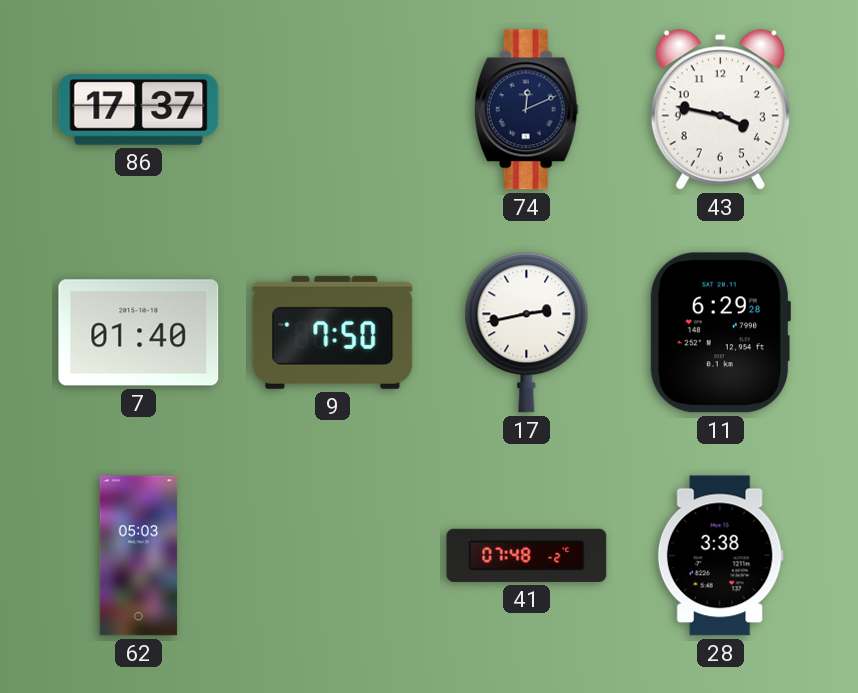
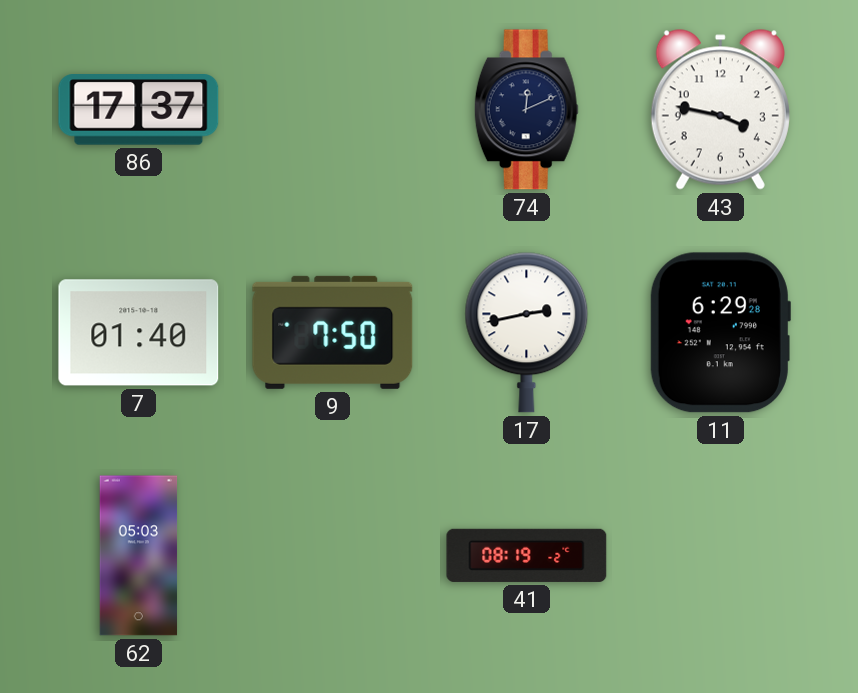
41: 07:48 -> 08:19 (527, 555)
28: 3:38 -> none (720, 556)
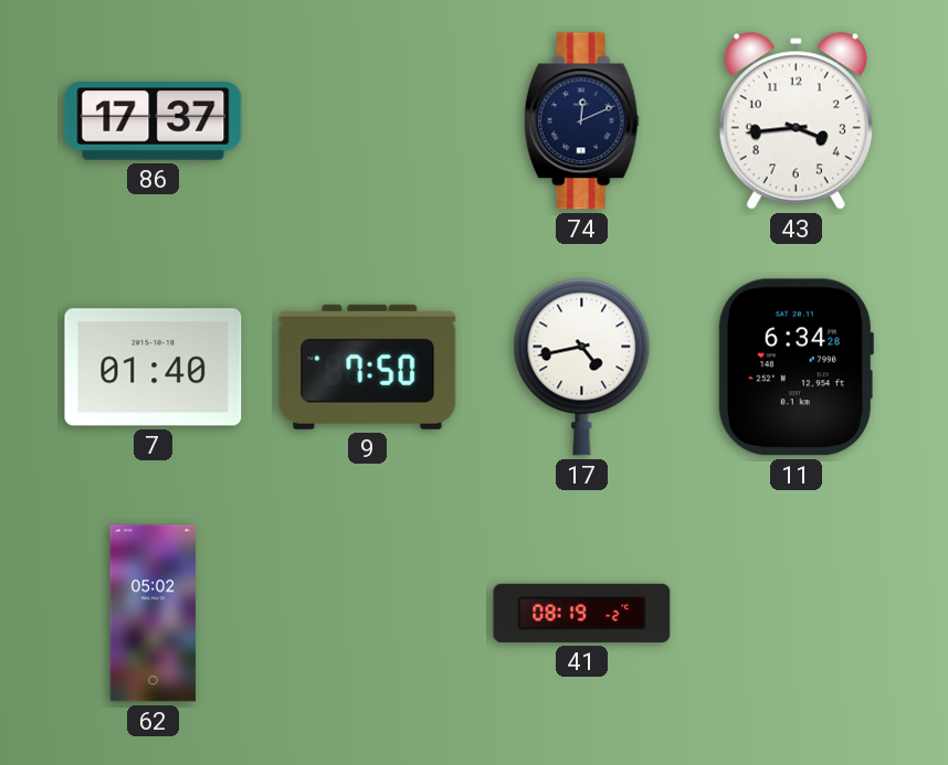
43: 3:47 -> 3:44 (796, 121)
17: 2:43 -> 4:43 (582, 366)
11: 6:29 -> 6:34 (796, 368)
62: 05:03 -> 05:02 (154, 614)
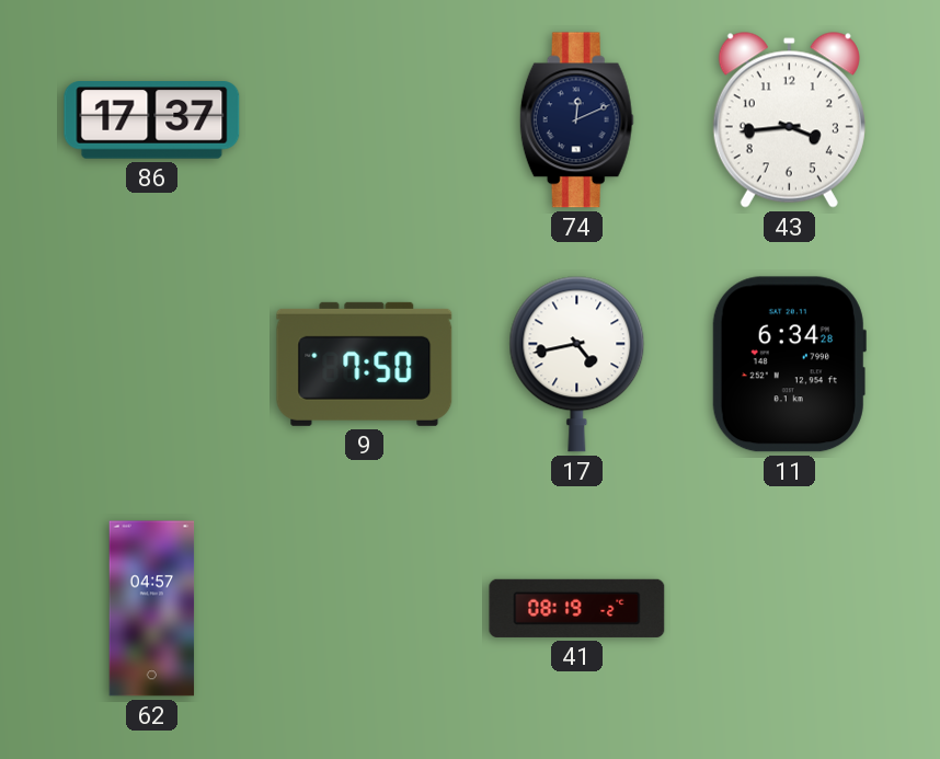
7: 01:40 -> none (154, 368)
62: 05:02 -> 04:57 (152, 609)
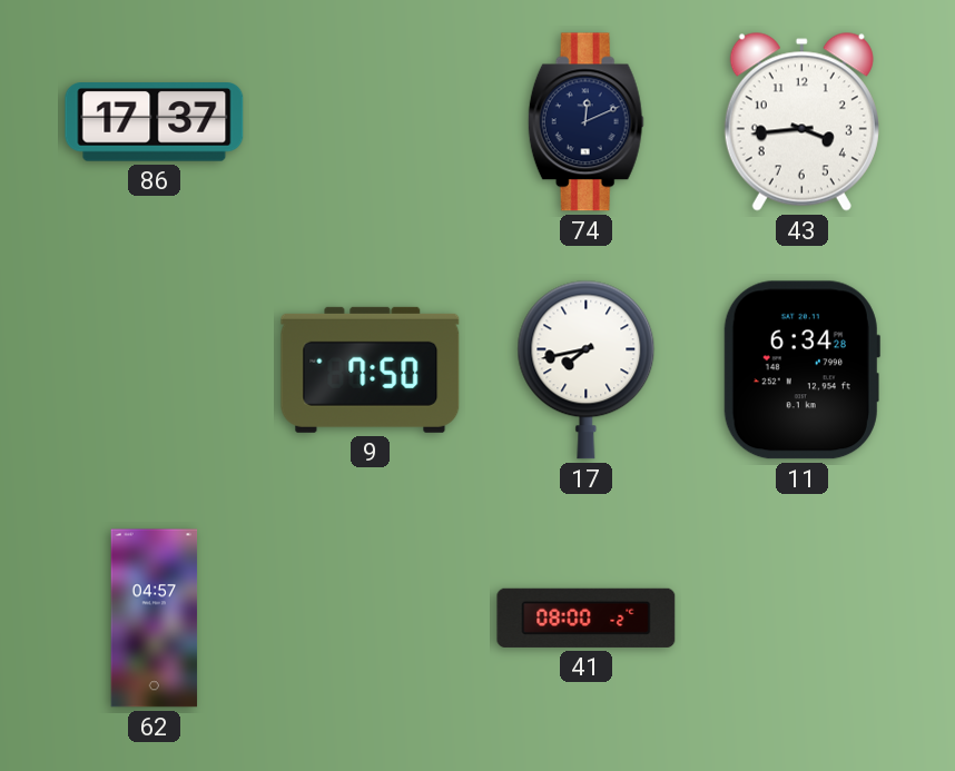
17: 4:43 -> 7:43 (587, 369)
41: 08:19 -> 08:00 (587, 617)
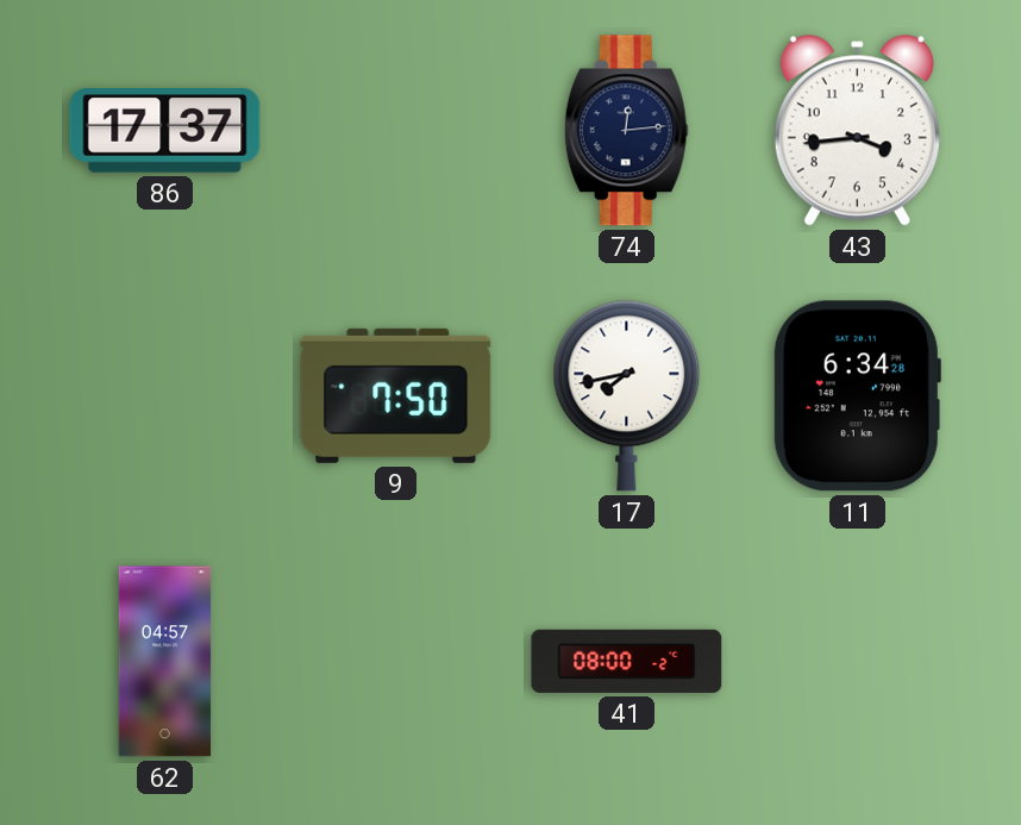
74: 12:11 -> 12:14 (626, 131)
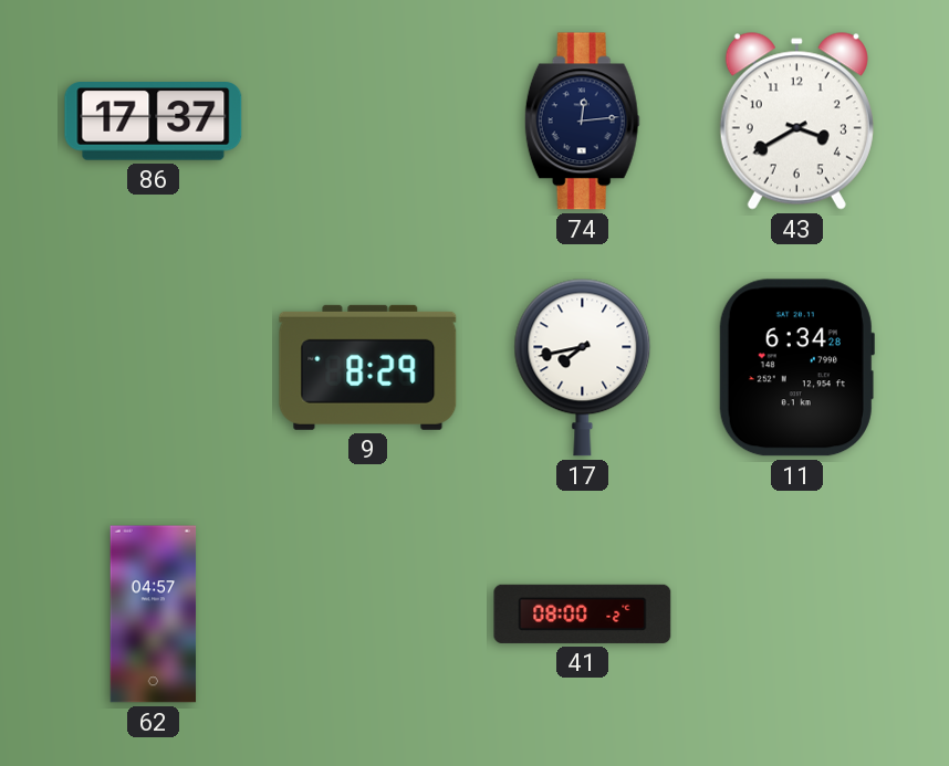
43: 3:44 -> 3:40 (796, 122)
9: 7:50 -> 8:29 (368, 367)
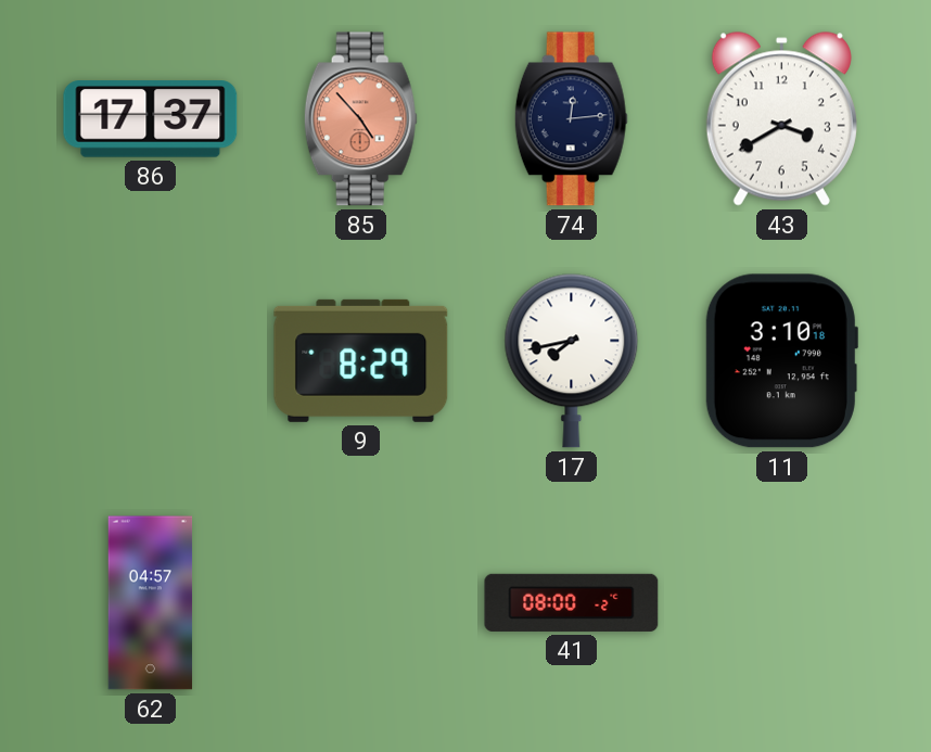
85: none -> 4:53 (360, 119)
11: 6:34 -> 3:10 (781, 361)
